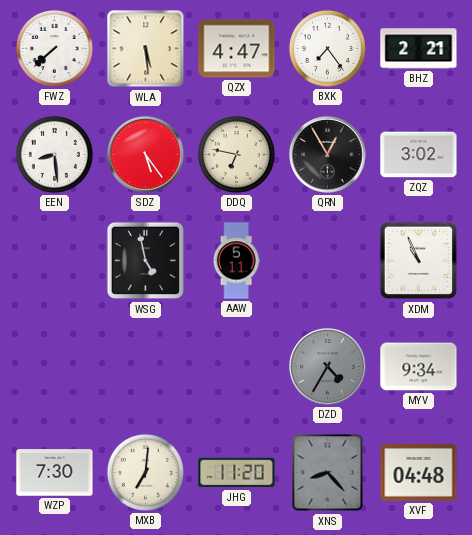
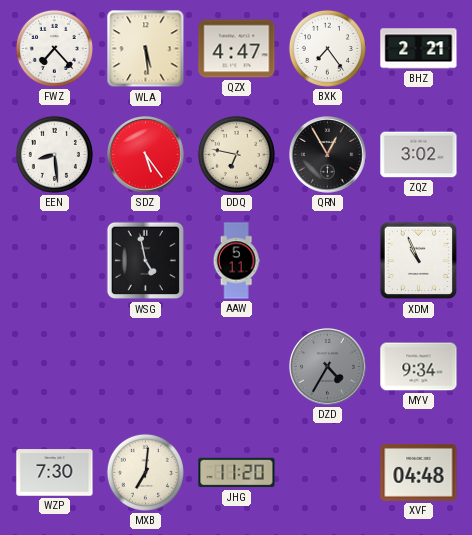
FWZ: 7:38 -> 7:23 (54, 48)
XNS: 8:23 -> none (328, 473)
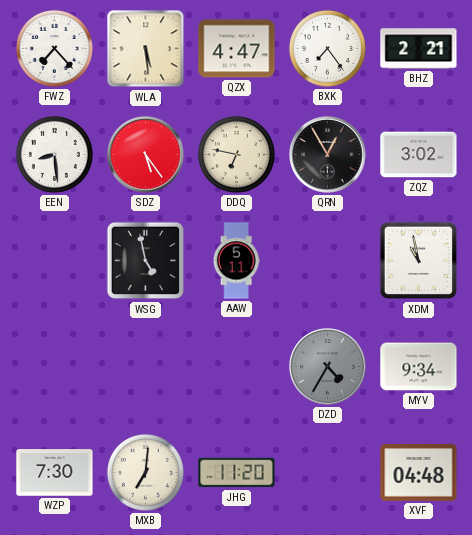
XDM: 10:56 -> 10:58 (419, 261)
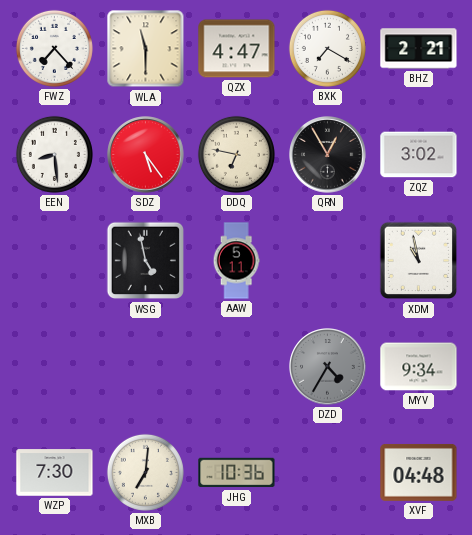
WLA: 5:29 -> 11:30 (146, 49)
BXK: 7:24 -> 7:20 (327, 48)
JHG: 11:20 -> 10:36 (237, 473)
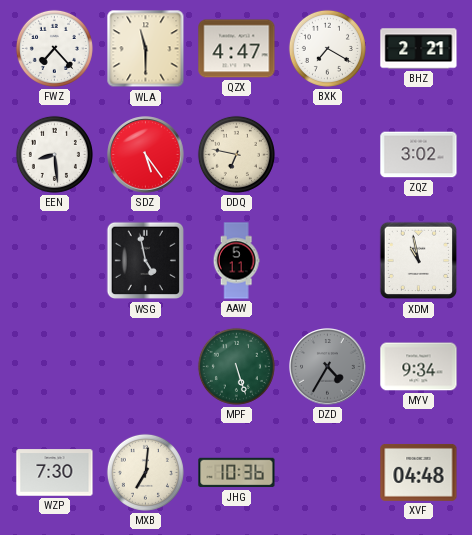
QRN: 12:55 -> none (328, 155)
MPF: none -> 5:27 (236, 366)
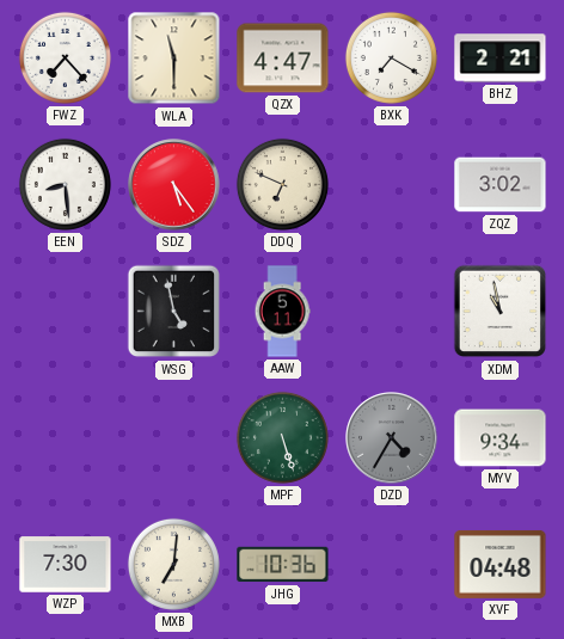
DDQ: 6:47 -> 6:49 (282, 184)
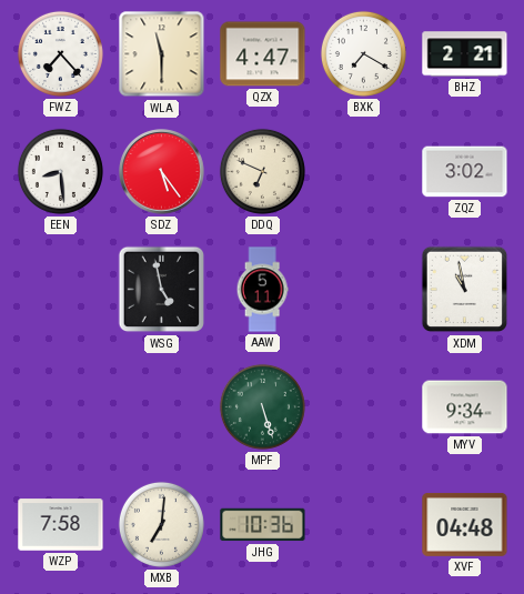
DZD: 4:35 -> none (392, 438)
WZP: 7:30 -> 7:58 (61, 525)
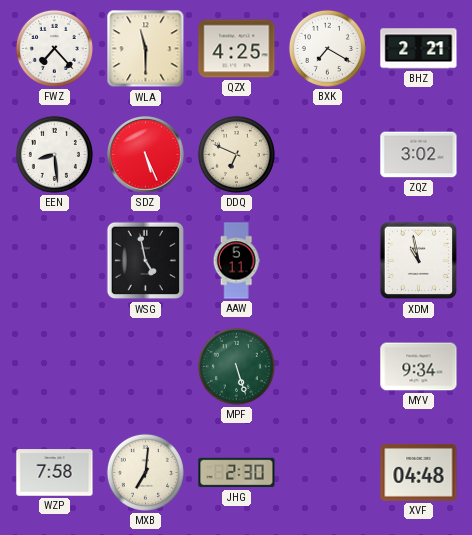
QZX: 4:47 -> 4:25 (237, 49)
SDZ: 5:24 -> 5:26 (146, 155)
JHG: 10:36 -> 2:30 (237, 473)
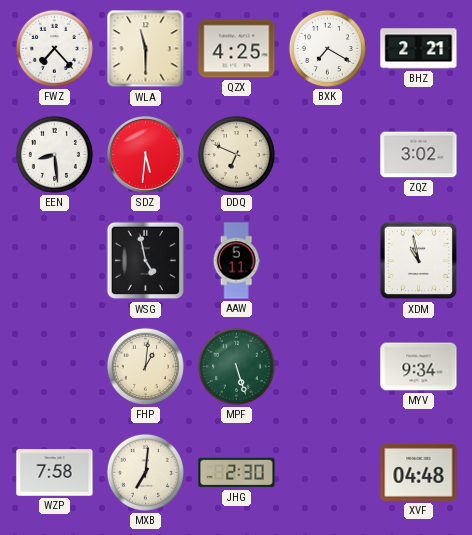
SDZ: 5:26 -> 5:31 (146, 155)
FHP: none -> 1:01 (145, 366)
